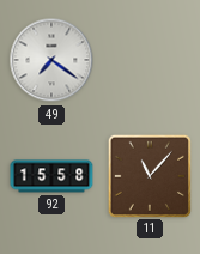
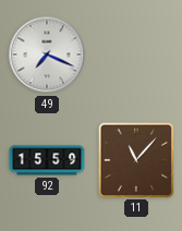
49: 7:21 -> 7:19 (47, 54)
92: 15:58 -> 15:59 (47, 160)
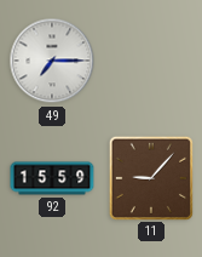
49: 7:19 -> 7:15 (52, 61)
11: 11:07 -> 9:07 (150, 177)
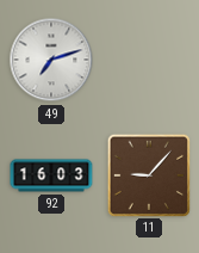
49: 7:15 -> 7:12 (51, 60)
92: 15:59 -> 16:03 (51, 175)
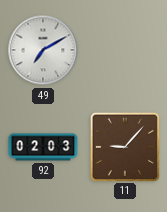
49: 7:12 -> 7:10 (43, 50)
92: 16:03 -> 02:03 (43, 147)
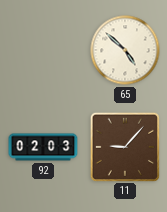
49: 7:10 -> none (43, 50)
65: none -> 4:52 (125, 50)
